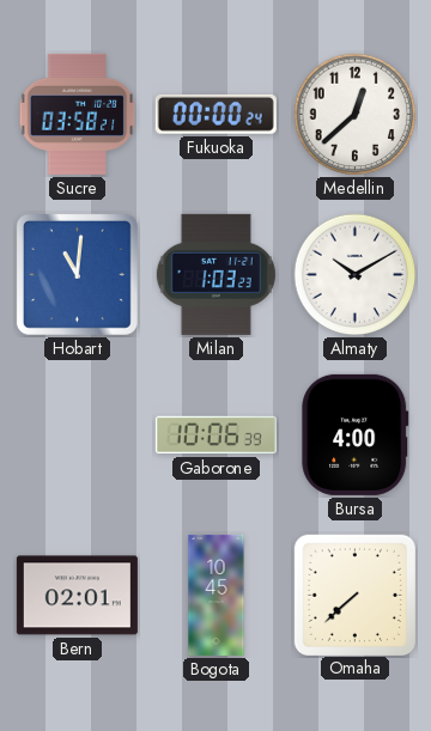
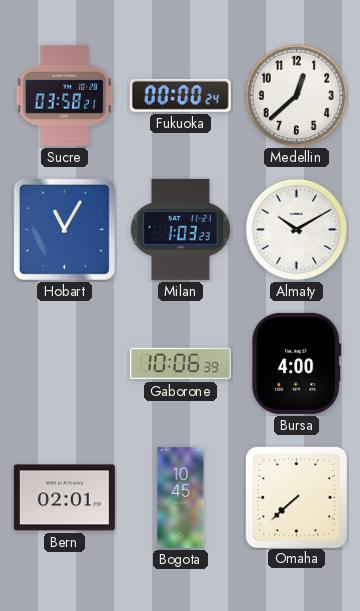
Hobart: 11:01 -> 11:05 (64, 229)
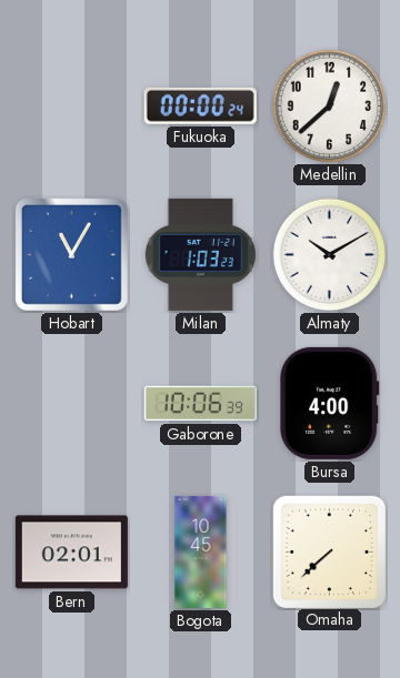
Sucre: 03:58 -> none (65, 95)
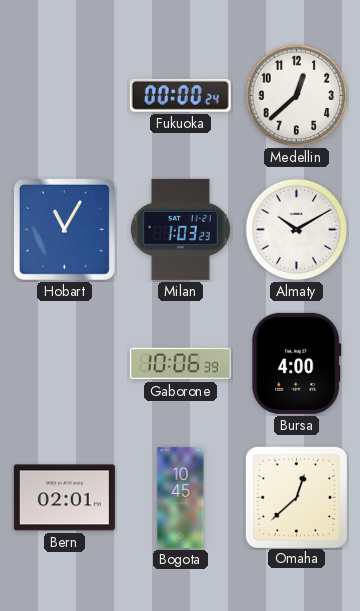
Omaha: 7:38 -> 12:38 (296, 497)
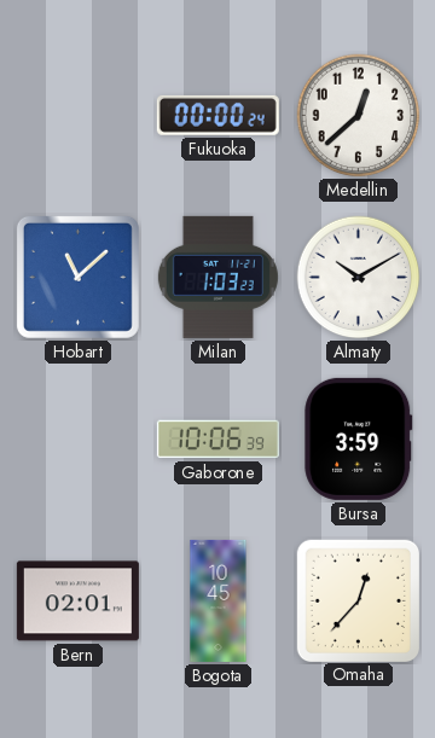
Hobart: 11:05 -> 11:08 (77, 277)
Bursa: 4:00 -> 3:59 (359, 438)
Omaha: 12:38 -> 12:37 (358, 600)
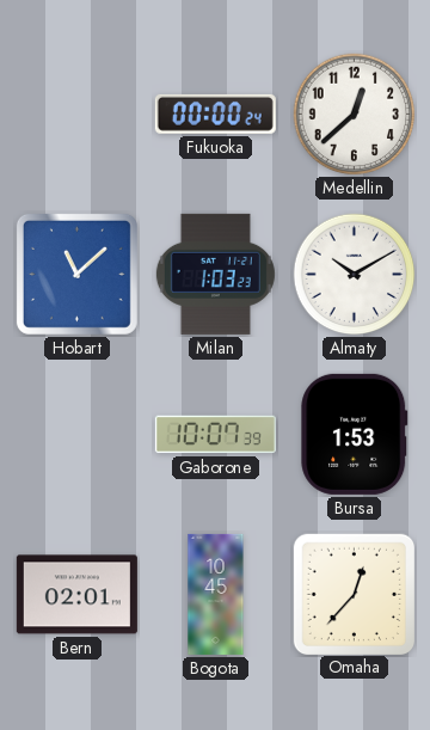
Gaborone: 10:06 -> 10:07 (215, 435)
Bursa: 3:59 -> 1:53 (355, 434)
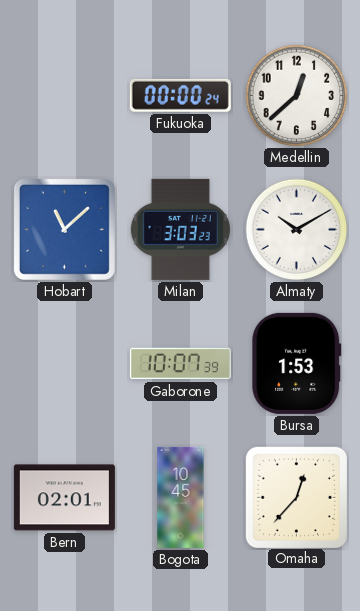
Milan: 1:03 -> 3:03 (180, 229)
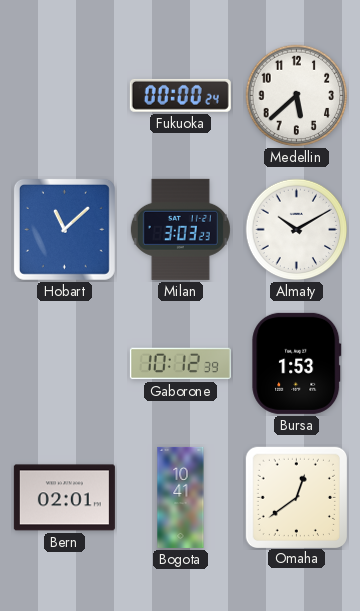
Medellin: 12:38 -> 5:38 (297, 96)
Gaborone: 10:07 -> 10:12 (180, 364)
Bogota: 10:45 -> 10:41 (181, 497)
Omaha: 12:37 -> 12:39 (296, 497)
